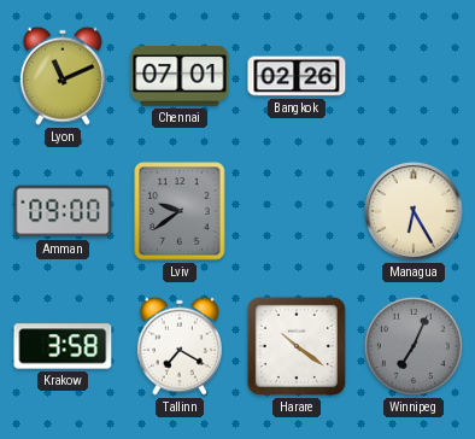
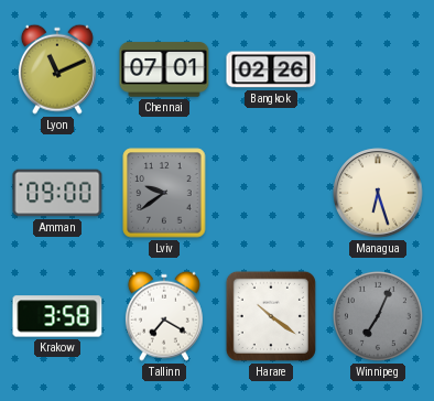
Managua: 6:25 -> 6:27 (378, 193)
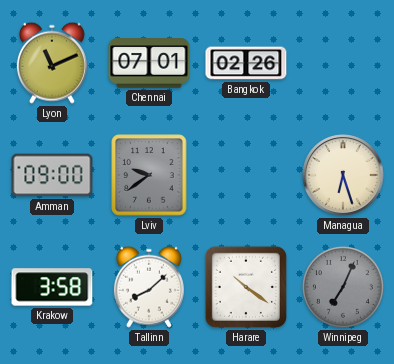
Tallinn: 7:20 -> 8:08 (149, 287)
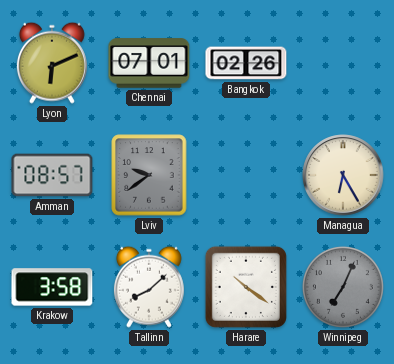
Lyon: 11:11 -> 6:11 (52, 63)
Amman: 09:00 -> 08:57 (52, 175)
Managua: 6:27 -> 6:25 (343, 175)
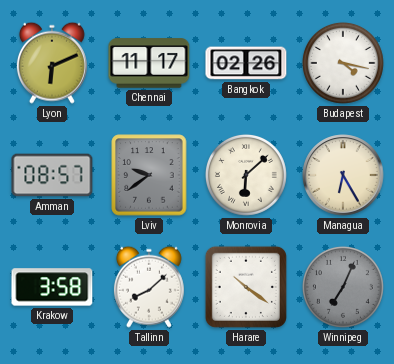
Chennai: 07:01 -> 11:17 (149, 63)
Budapest: none -> 4:17 (343, 63)
Monrovia: none -> 6:08 (246, 175)
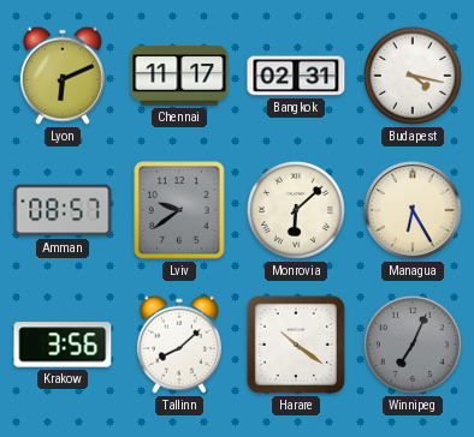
Bangkok: 02:26 -> 02:31 (296, 76)
Krakow: 3:58 -> 3:56 (63, 345)
